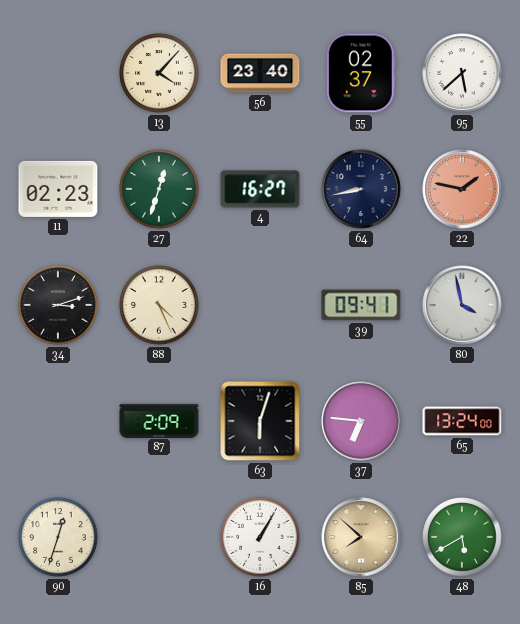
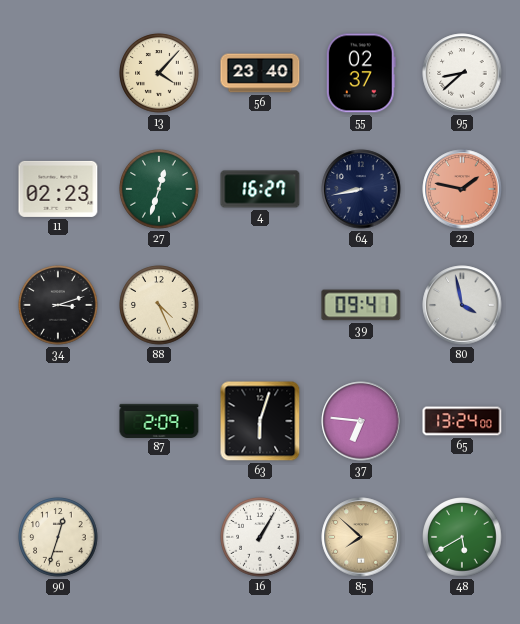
95: 5:38 -> 8:38 (462, 73)
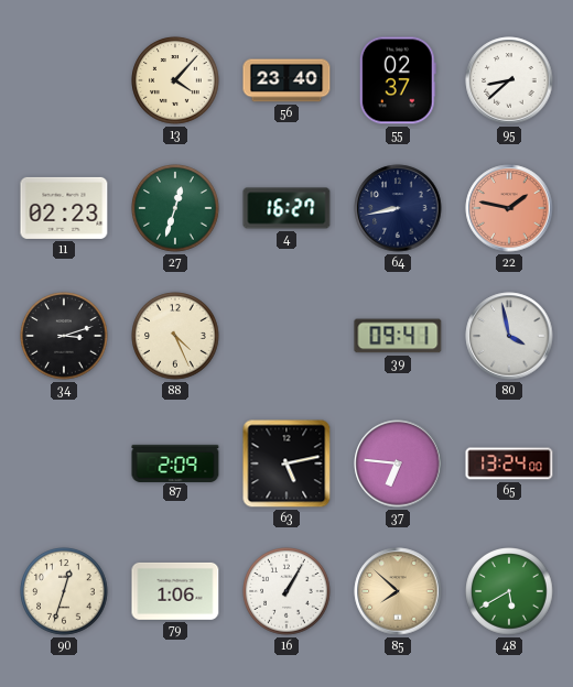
63: 6:03 -> 5:13 (286, 464)
79: none -> 1:06 (175, 591)
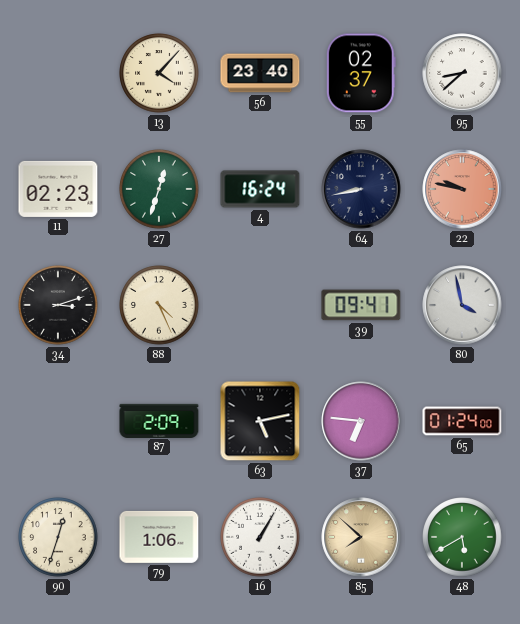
4: 16:27 -> 16:24 (260, 189)
22: 1:47 -> 9:47 (462, 189)
65: 13:24 -> 01:24 (462, 421)
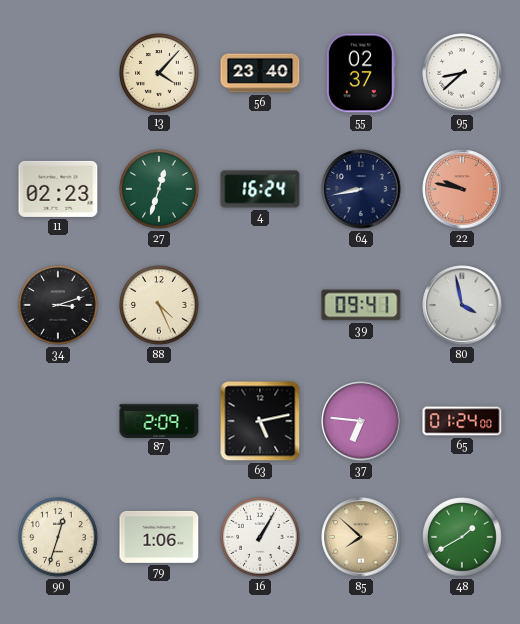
48: 5:40 -> 1:40 (462, 537)
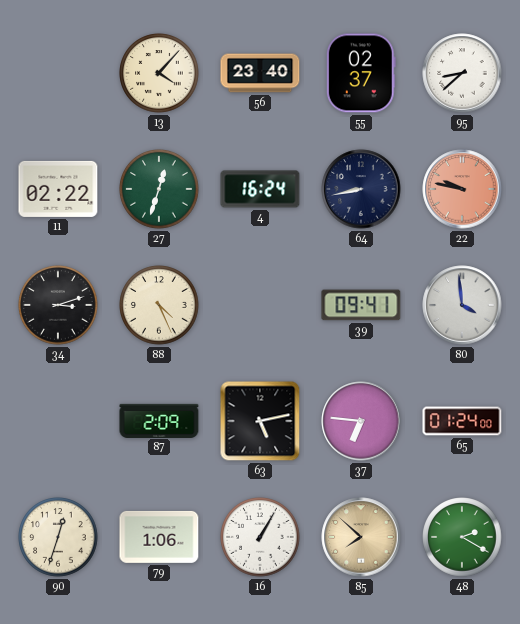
11: 02:23 -> 02:22 (58, 189)
80: 3:58 -> 3:59 (462, 305)
48: 1:40 -> 2:20 (462, 537)
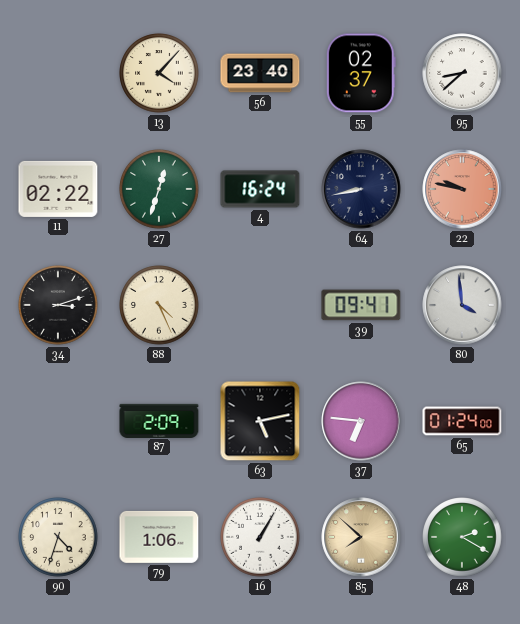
90: 12:33 -> 4:33 (58, 537)
